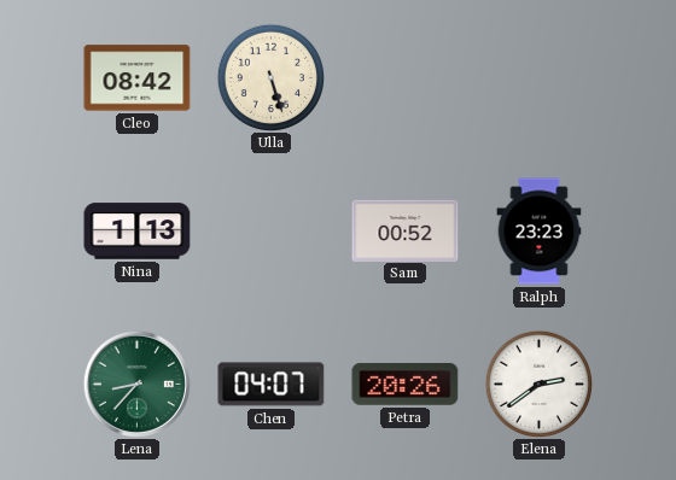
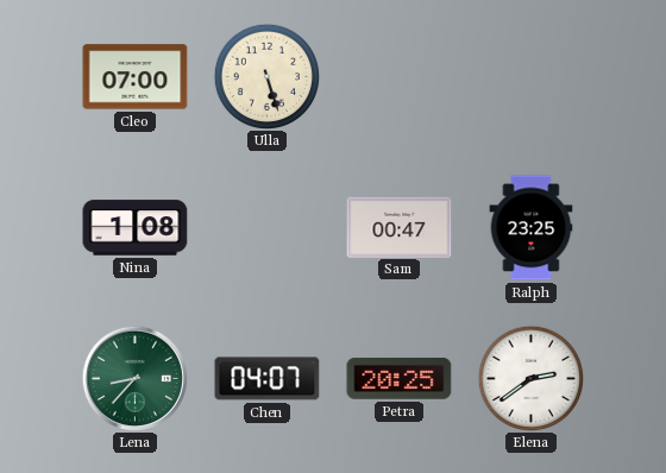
Cleo: 08:42 -> 07:00 (136, 77)
Nina: 1:13 -> 1:08 (136, 228)
Sam: 00:52 -> 00:47 (400, 227)
Ralph: 23:23 -> 23:25 (532, 228)
Petra: 20:26 -> 20:25 (400, 379)
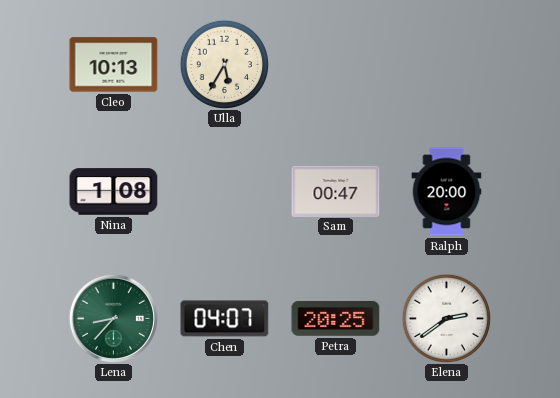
Cleo: 07:00 -> 10:13 (114, 65)
Ulla: 5:27 -> 5:35 (224, 64)
Ralph: 23:25 -> 20:00 (447, 192)
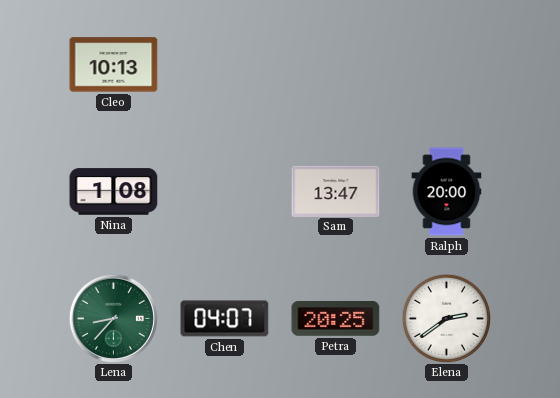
Ulla: 5:35 -> none (224, 64)
Sam: 00:47 -> 13:47 (336, 191)
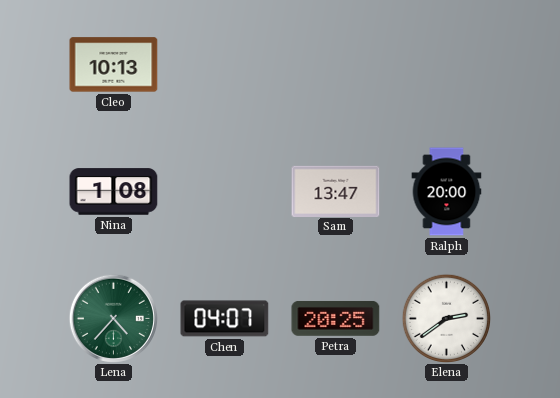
Lena: 8:37 -> 4:37 (113, 318)
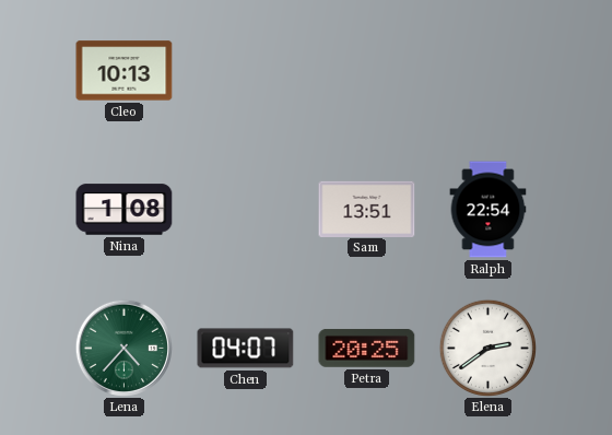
Sam: 13:47 -> 13:51 (367, 209)
Ralph: 20:00 -> 22:54 (489, 210)
